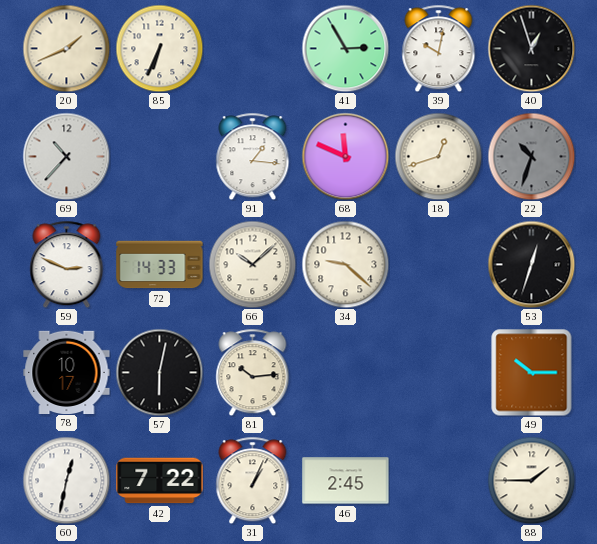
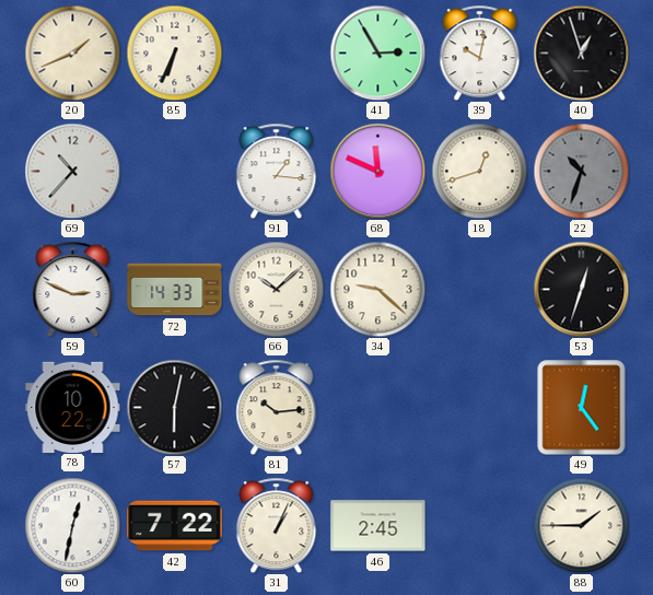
78: 10:17 -> 10:22 (73, 407)
49: 10:15 -> 12:24 (582, 407)
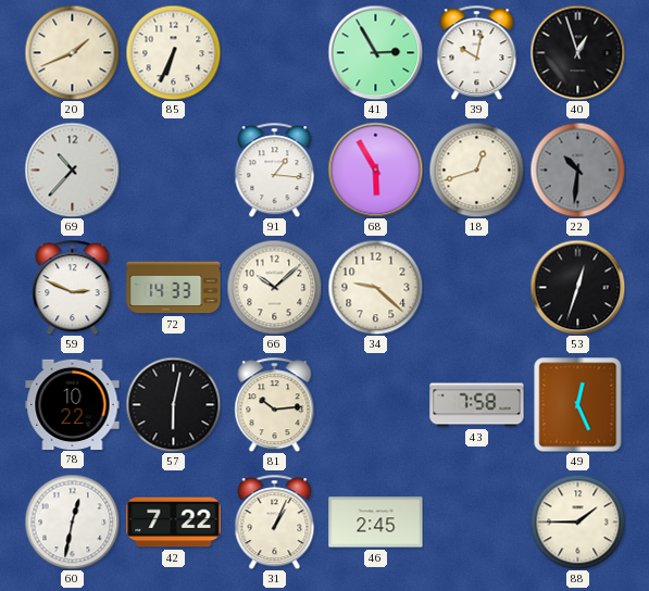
68: 11:49 -> 5:55 (375, 169)
22: 10:33 -> 10:31 (577, 169)
43: none -> 7:58 (477, 405)
49: 12:24 -> 12:26 (578, 404)
